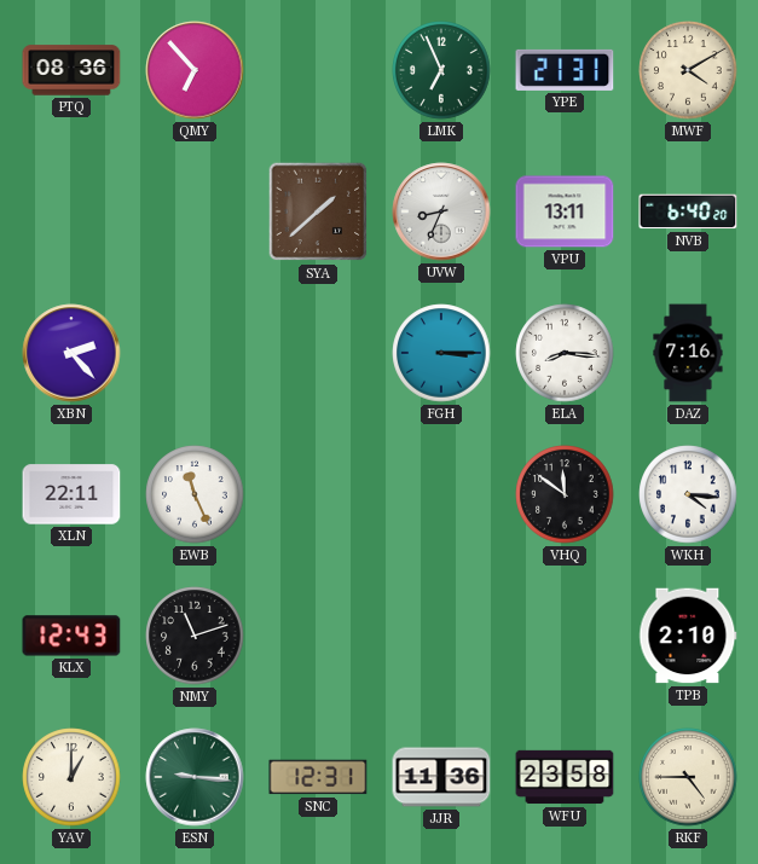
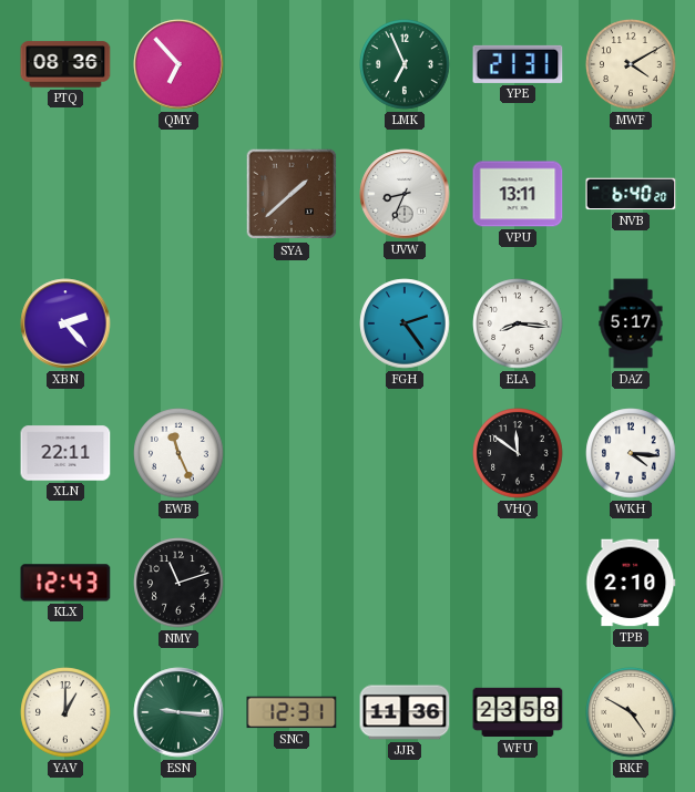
FGH: 3:15 -> 2:24 (405, 323)
DAZ: 7:16 -> 5:17 (631, 323)
RKF: 4:45 -> 4:50 (631, 712)
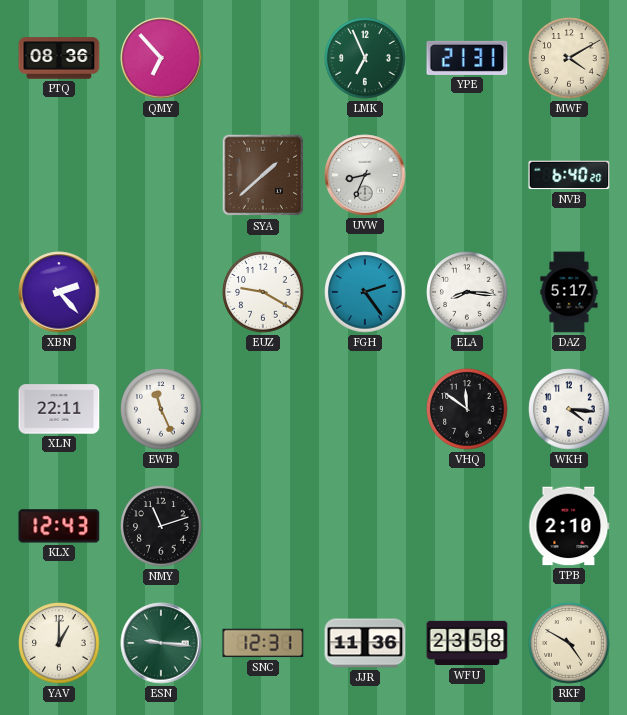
VPU: 13:11 -> none (518, 194)
EUZ: none -> 9:20 (263, 292)
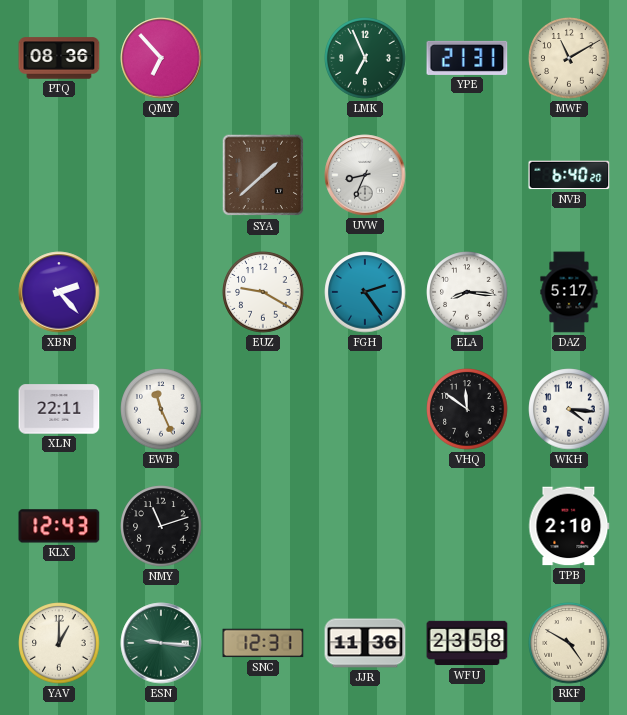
MWF: 4:10 -> 11:10 (569, 58)
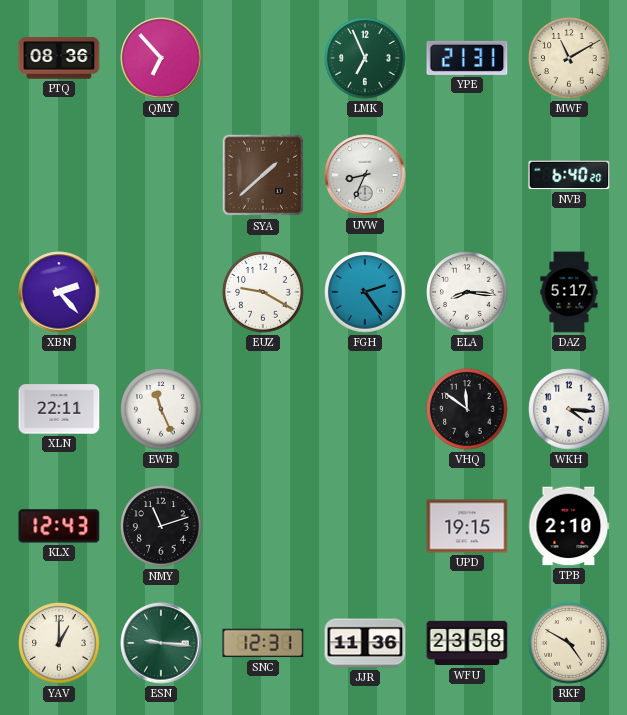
UPD: none -> 19:15 (467, 526)
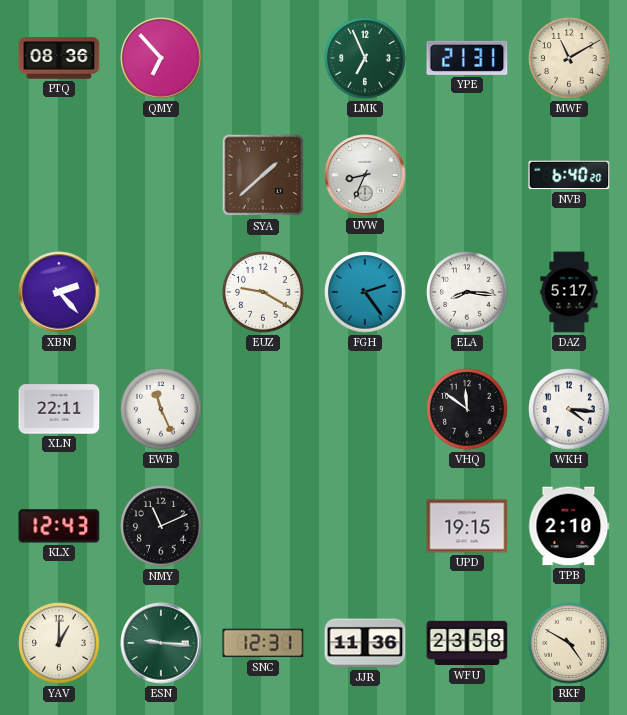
NMY: 11:12 -> 11:11 (161, 526)
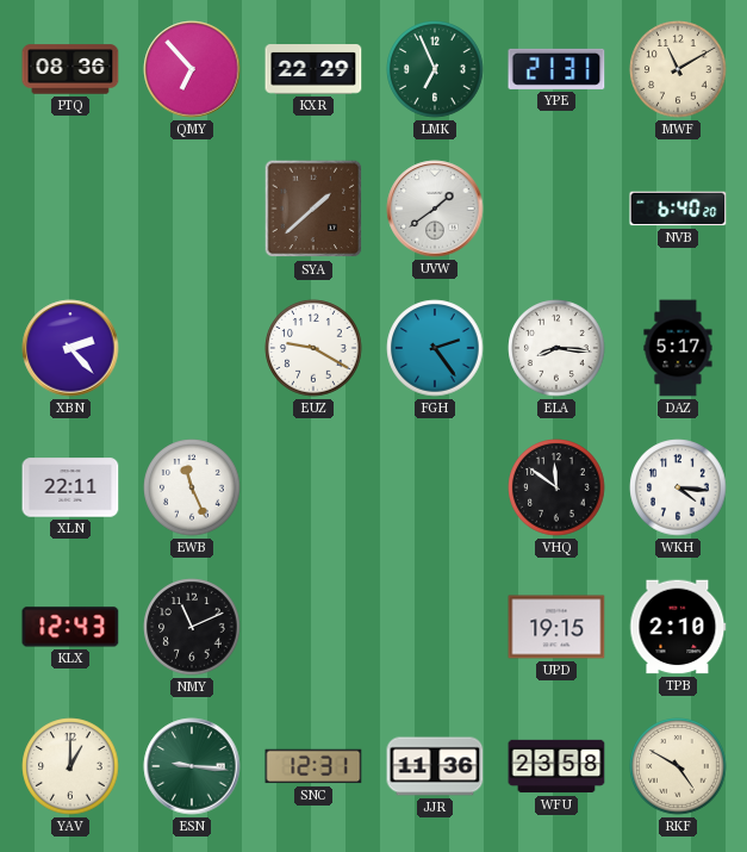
KXR: none -> 22:29 (313, 69)
UVW: 8:34 -> 1:39 (435, 209)
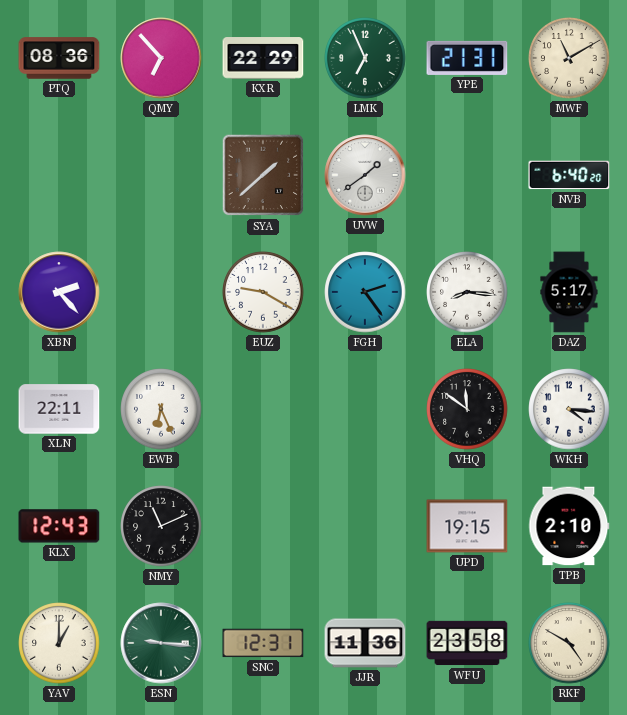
EWB: 11:26 -> 6:26 (161, 409)
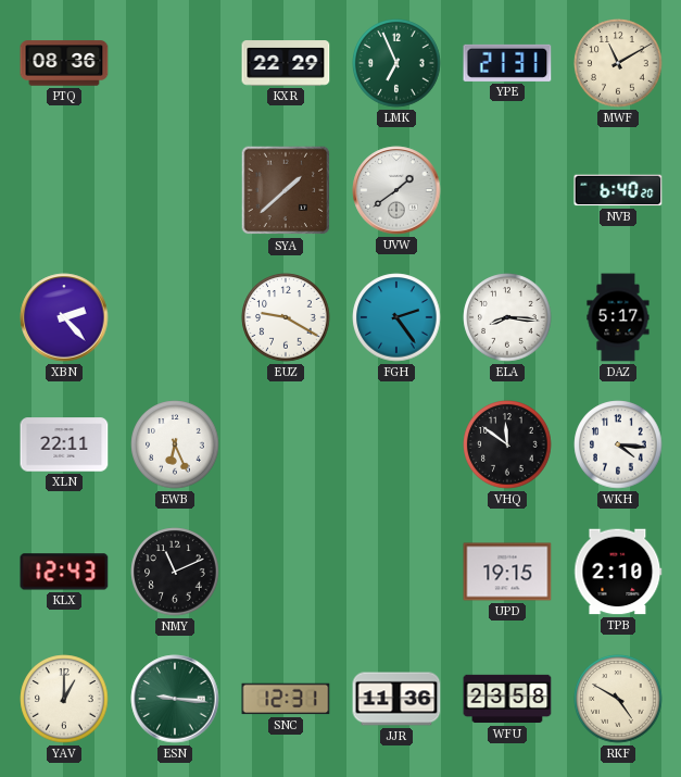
QMY: 6:53 -> none (161, 58)
